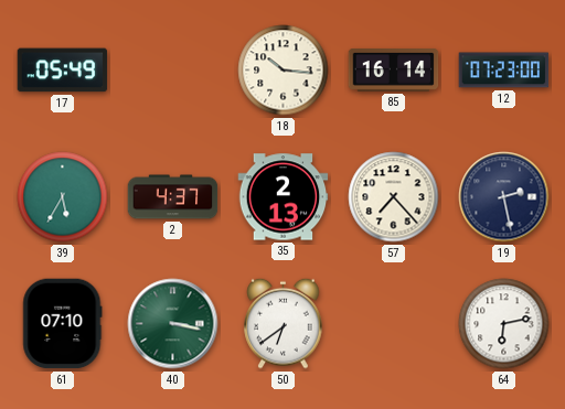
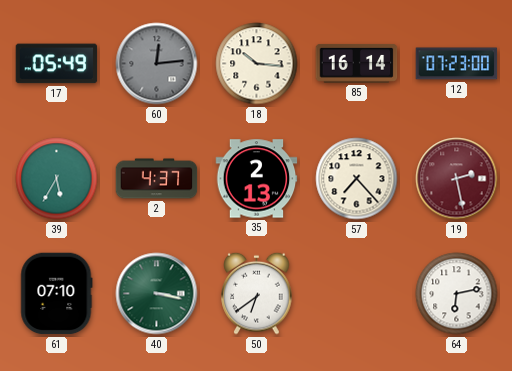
60: none -> 12:14 (157, 64)
19 dial: navy -> burgundy (457, 179)
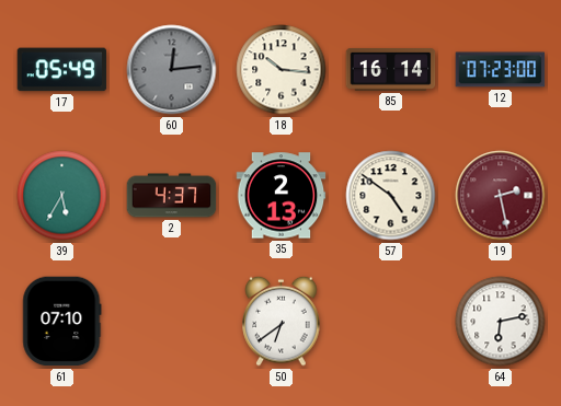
57: 7:23 -> 4:51 (391, 196)
40: 3:17 -> none (157, 294)
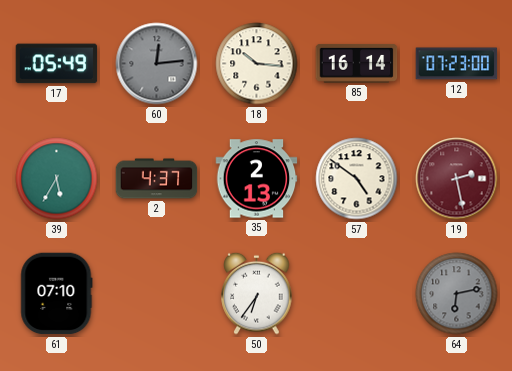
50: 6:39 -> 6:36 (257, 293)
64 dial: white -> grey (457, 294)
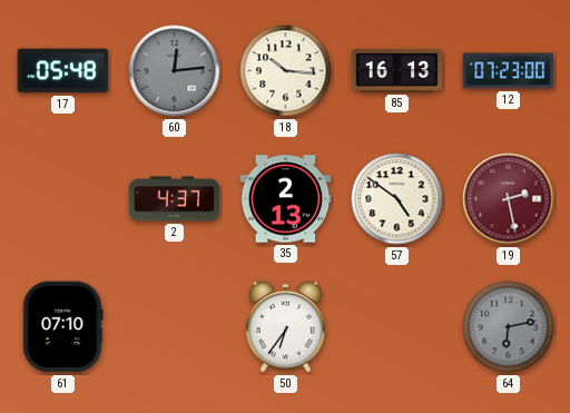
17: 05:49 -> 05:48 (63, 71)
85: 16:14 -> 16:13 (397, 70)
39: 5:35 -> none (57, 179)
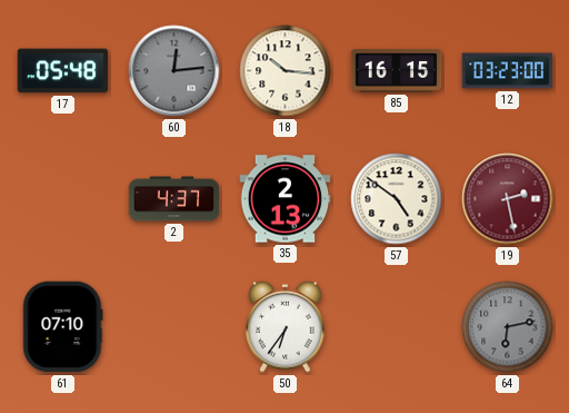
85: 16:13 -> 16:15 (397, 70)
12: 07:23 -> 03:23 (508, 71)
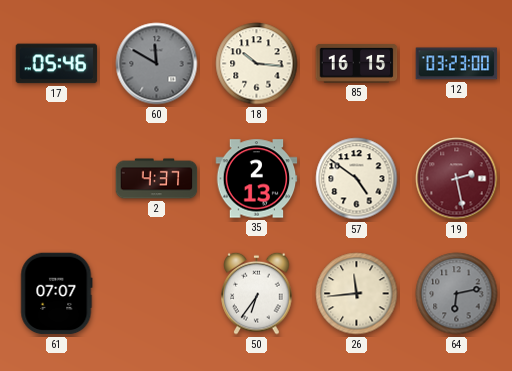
17: 05:48 -> 05:46 (57, 64)
60: 12:14 -> 11:50 (157, 64)
61: 07:10 -> 07:07 (57, 294)
26: none -> 11:44 (357, 294)
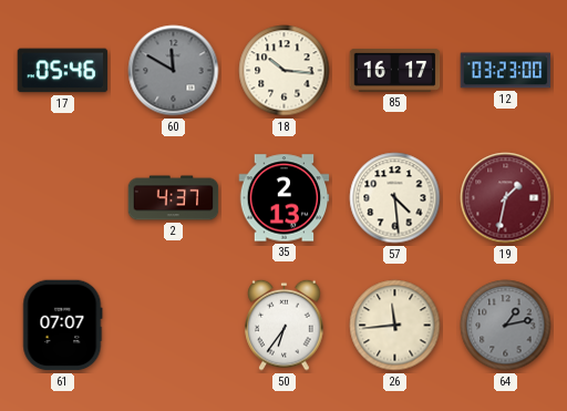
85: 16:15 -> 16:17 (395, 70)
57: 4:51 -> 4:29 (395, 198)
19: 2:28 -> 1:32 (506, 198)
64: 6:13 -> 1:13 (506, 326)
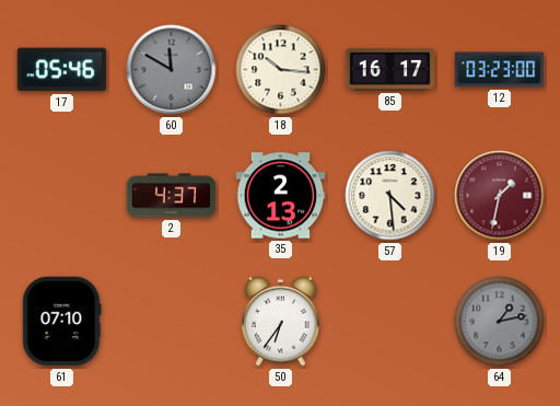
61: 07:07 -> 07:10 (62, 322)
26: 11:44 -> none (395, 326)
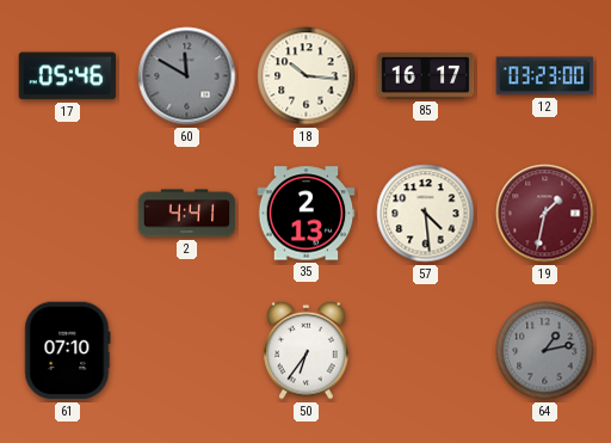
2: 4:37 -> 4:41 (187, 214)
